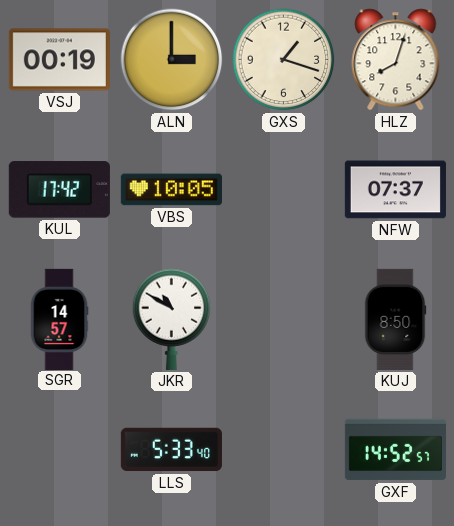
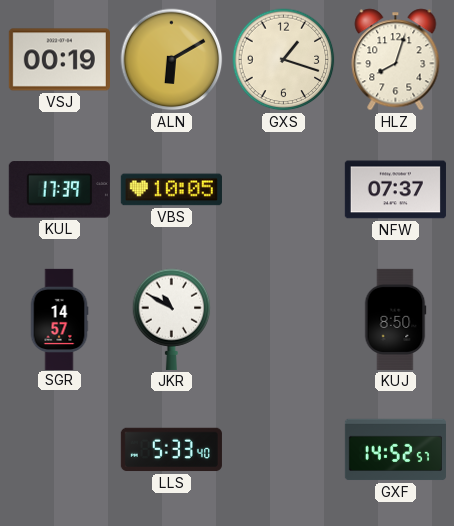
ALN: 3:00 -> 6:10 (172, 60)
KUL: 17:42 -> 17:39 (59, 190)
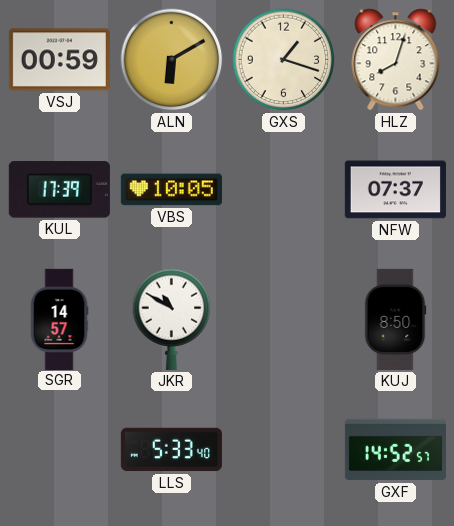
VSJ: 00:19 -> 00:59 (59, 60)
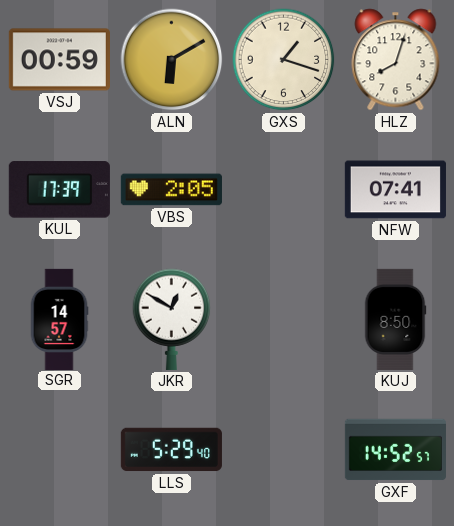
VBS: 10:05 -> 2:05 (171, 190)
NFW: 07:37 -> 07:41 (395, 190)
JKR: 10:50 -> 12:50 (172, 319)
LLS: 5:33 -> 5:29 (171, 450)
